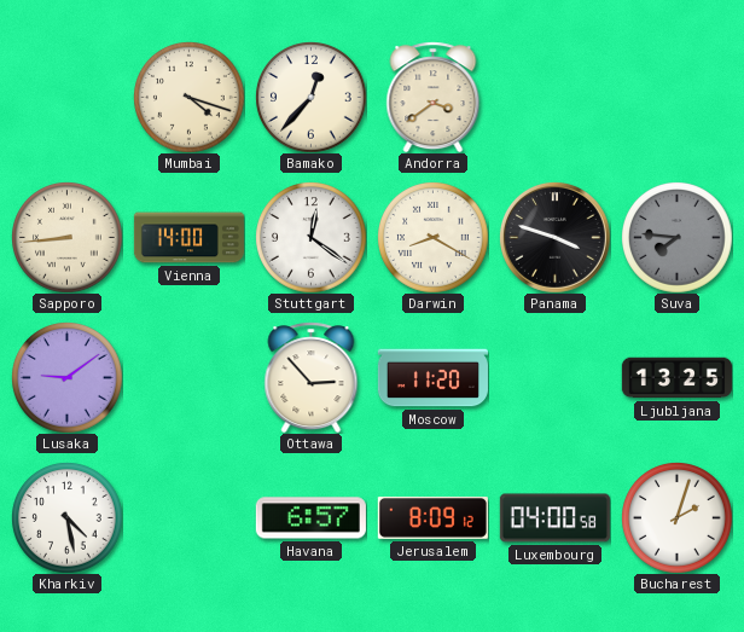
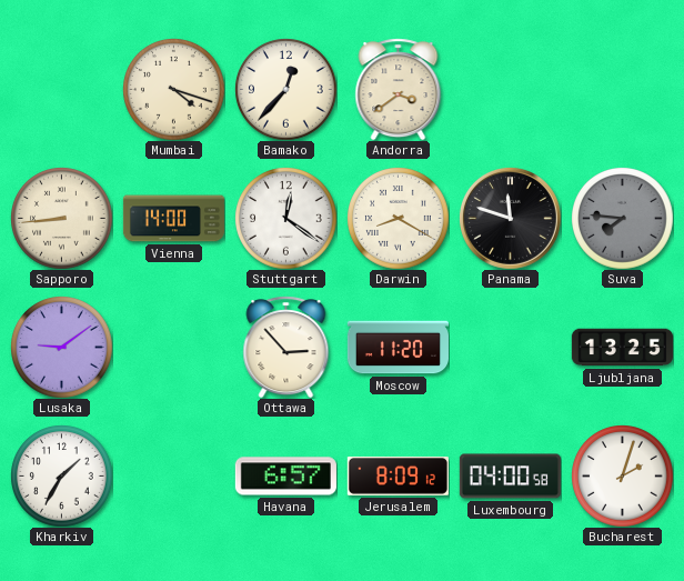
Panama: 3:48 -> 11:48 (510, 218)
Kharkiv: 4:28 -> 1:35 (62, 477)
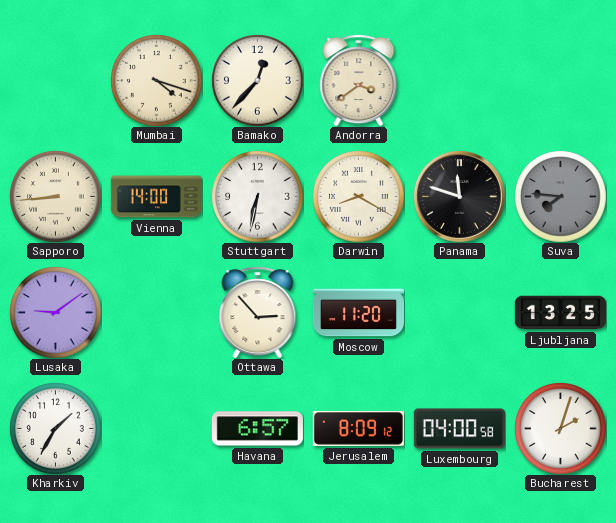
Stuttgart: 12:21 -> 6:32 (258, 197)
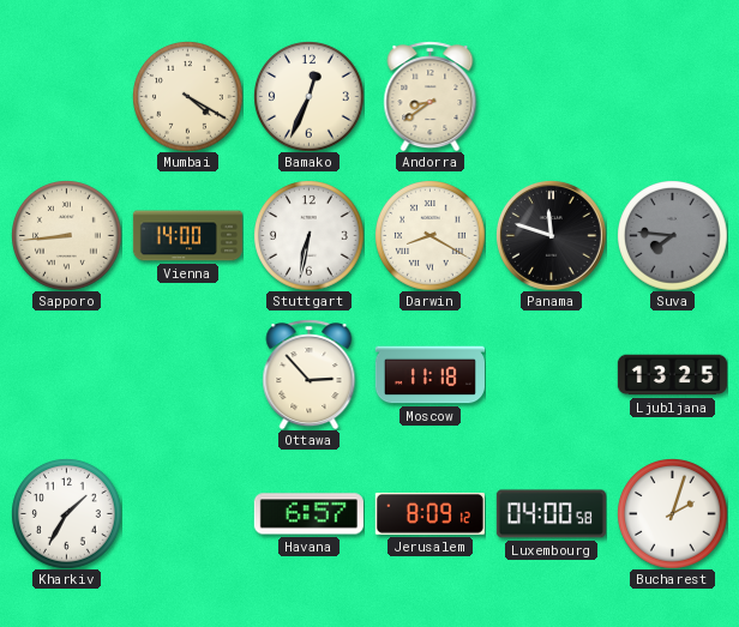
Mumbai: 4:18 -> 4:20 (188, 97)
Bamako: 12:37 -> 12:34 (310, 97)
Andorra: 3:39 -> 8:39 (431, 96)
Lusaka: 9:09 -> none (56, 313)
Moscow: 11:20 -> 11:18 (429, 375)
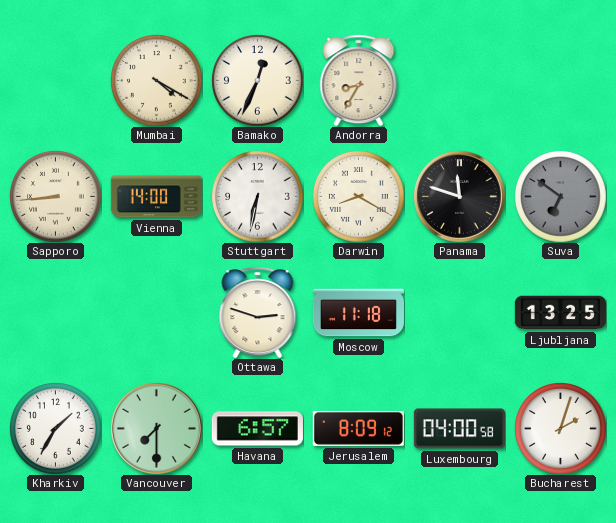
Andorra: 8:39 -> 8:35 (359, 80)
Suva: 7:46 -> 6:51 (561, 197)
Ottawa: 2:53 -> 2:48 (258, 312)
Vancouver: none -> 7:30 (156, 428)
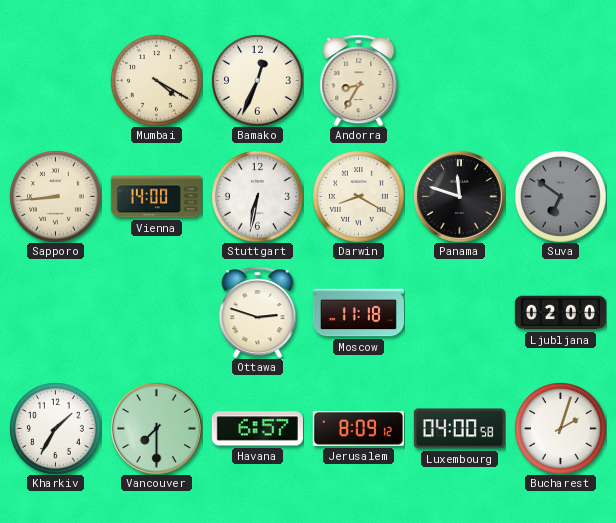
Ljubljana: 13:25 -> 02:00 (560, 313)
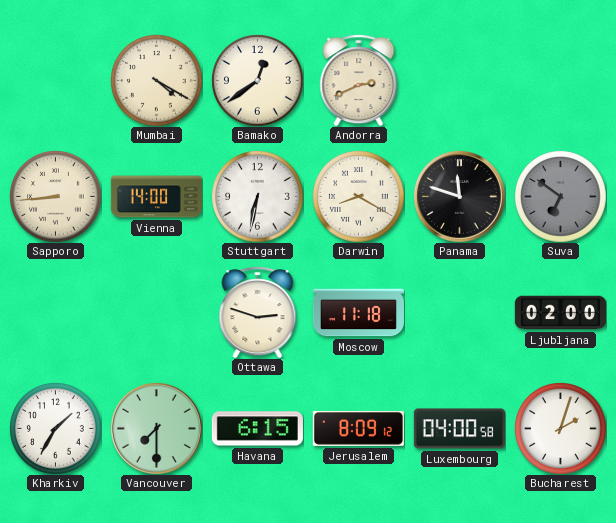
Bamako: 12:34 -> 12:39 (258, 81)
Andorra: 8:35 -> 2:41 (359, 80)
Havana: 6:57 -> 6:15 (257, 429)
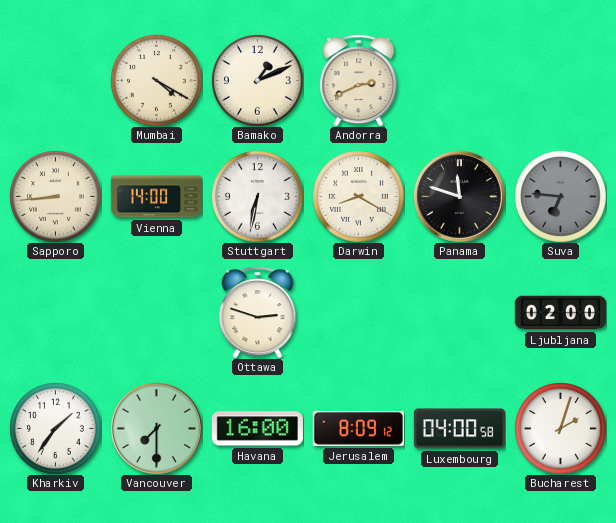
Bamako: 12:39 -> 1:11 (258, 81)
Suva: 6:51 -> 6:46 (561, 197)
Moscow: 11:18 -> none (358, 313)
Kharkiv: 1:35 -> 1:36 (56, 429)
Havana: 6:15 -> 16:00 (257, 429)
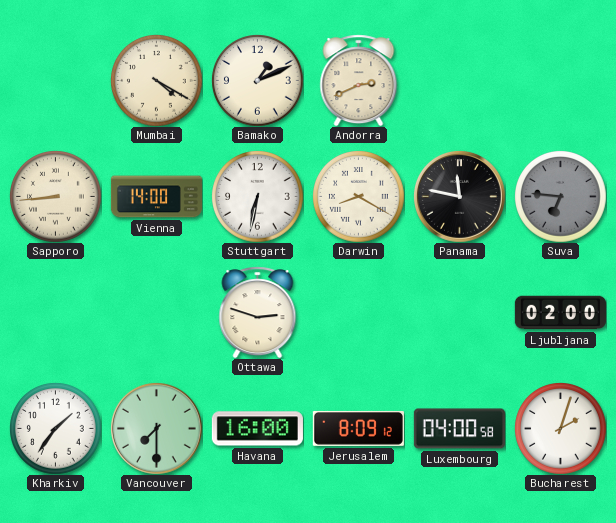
Panama: 11:48 -> 11:47 (459, 196)
